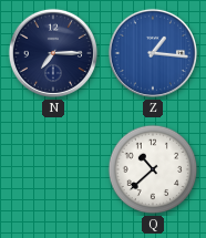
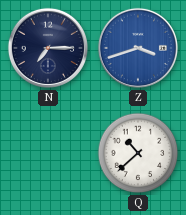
Z: 1:16 -> 3:42 (138, 48)
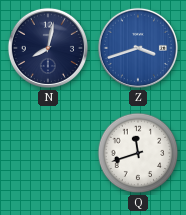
N: 7:15 -> 8:02 (48, 48)
Q: 10:38 -> 11:42 (138, 153)
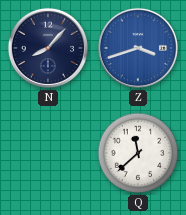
N: 8:02 -> 8:07 (48, 48)
Q: 11:42 -> 11:38 (138, 153)
